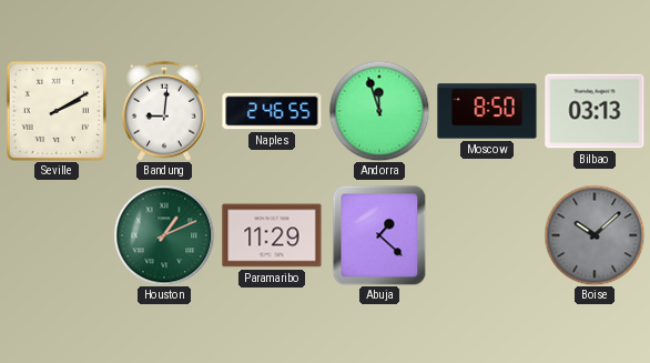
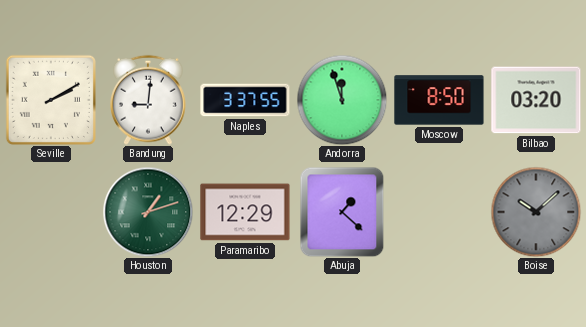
Naples: 2:46 -> 3:37 (245, 100)
Bilbao: 03:13 -> 03:20 (536, 100)
Houston: 1:11 -> 1:12 (148, 212)
Paramaribo: 11:29 -> 12:29 (245, 212)
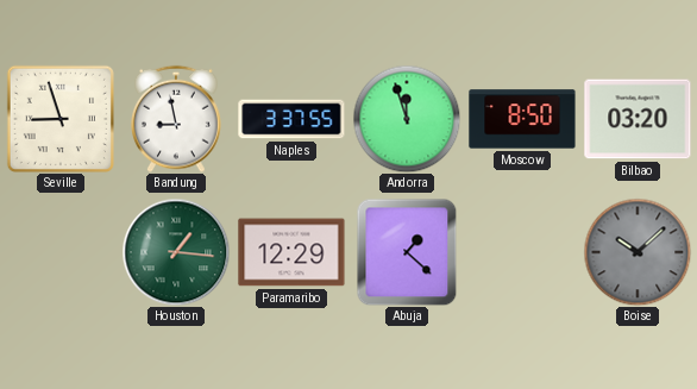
Seville: 2:10 -> 8:57 (61, 119)
Bandung: 9:01 -> 8:58 (176, 119)
Houston: 1:12 -> 1:16 (176, 252)
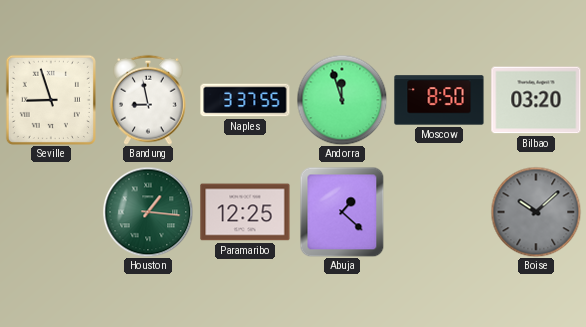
Paramaribo: 12:29 -> 12:25 (245, 212)
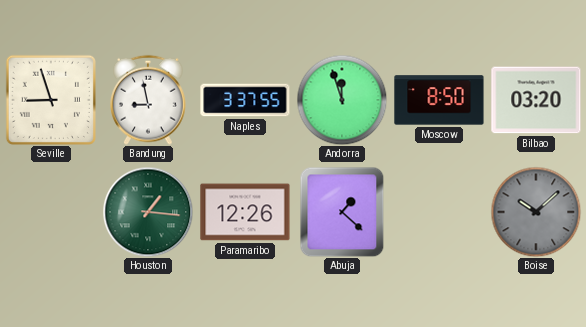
Paramaribo: 12:25 -> 12:26 (245, 212)
